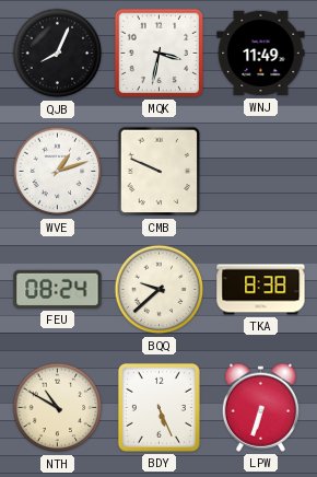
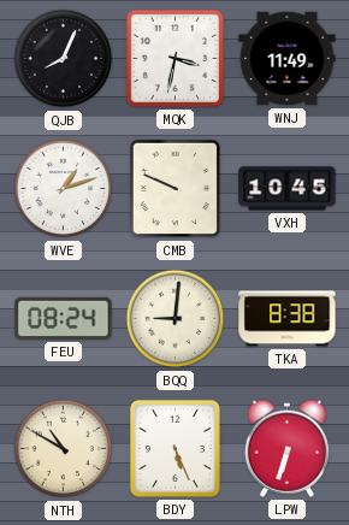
VXH: none -> 10:45 (288, 189)
BQQ: 9:38 -> 9:01 (176, 319)
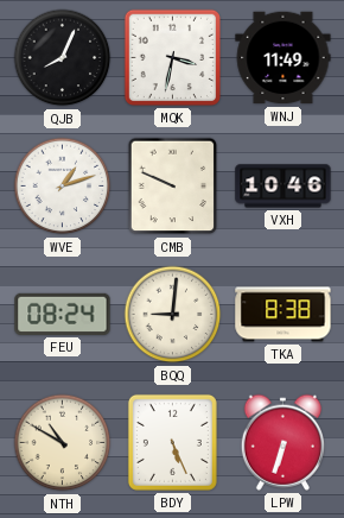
VXH: 10:45 -> 10:46 (284, 187)
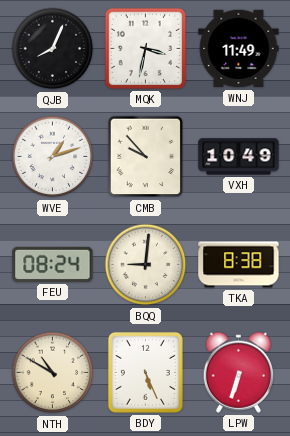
CMB: 9:49 -> 9:53 (146, 157)
VXH: 10:46 -> 10:49 (239, 157)
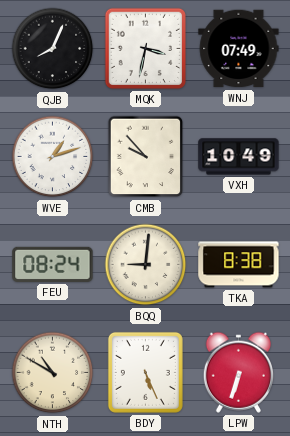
WNJ: 11:49 -> 07:49 (239, 49)
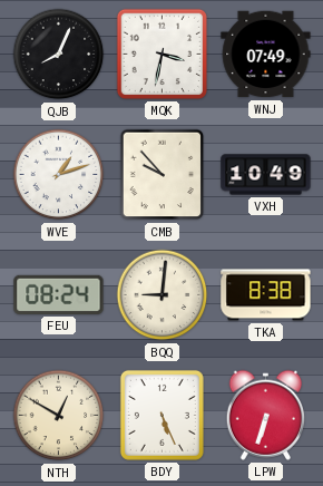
NTH: 10:50 -> 12:50 (59, 416)
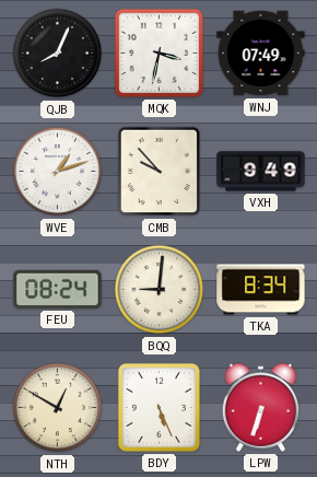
VXH: 10:49 -> 9:49 (261, 172)
TKA: 8:38 -> 8:34 (261, 290)
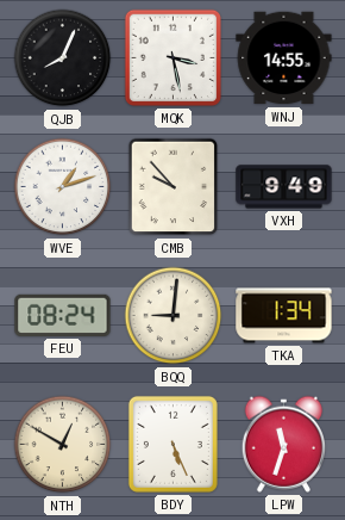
MQK: 3:32 -> 3:28 (172, 57)
WNJ: 07:49 -> 14:55 (284, 58)
TKA: 8:34 -> 1:34 (284, 316)
LPW: 6:33 -> 11:33 (283, 444)
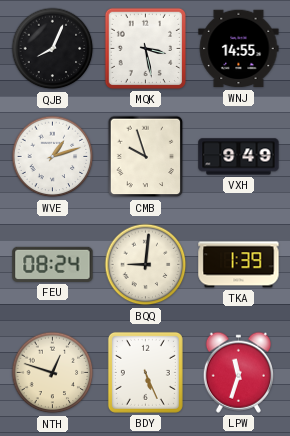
CMB: 9:53 -> 9:57 (146, 157)
TKA: 1:34 -> 1:39 (239, 265)
NTH: 12:50 -> 12:48 (53, 373)
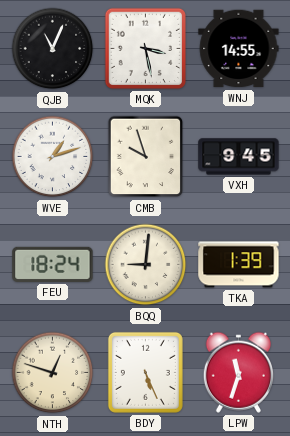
QJB: 8:04 -> 11:04 (53, 49)
VXH: 9:49 -> 9:45 (239, 157)
FEU: 08:24 -> 18:24 (53, 264)
